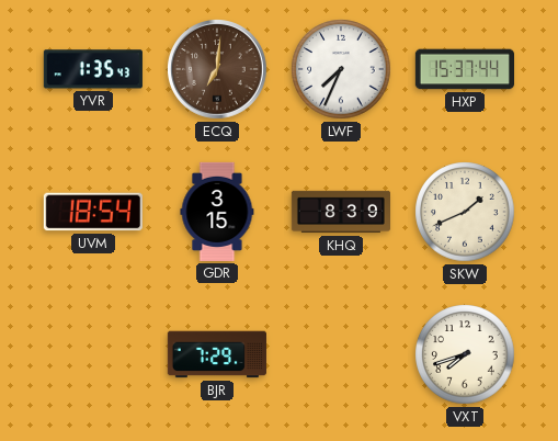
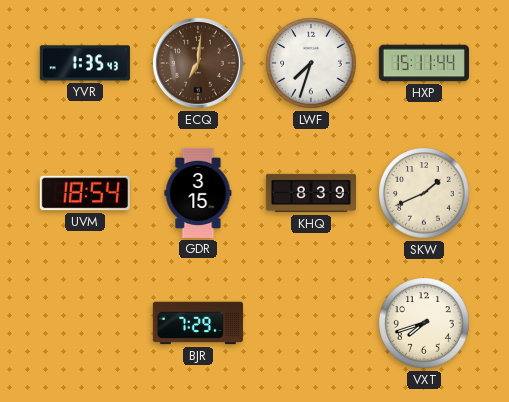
LWF: 7:34 -> 7:33 (311, 63)
HXP: 15:37 -> 15:11 (423, 63)
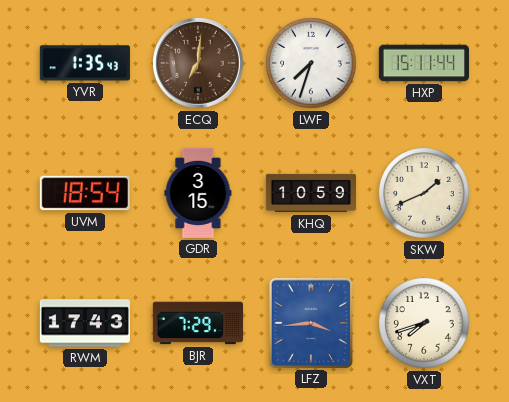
KHQ: 8:39 -> 10:59 (310, 193)
RWM: none -> 17:43 (85, 323)
LFZ: none -> 3:44 (311, 323)
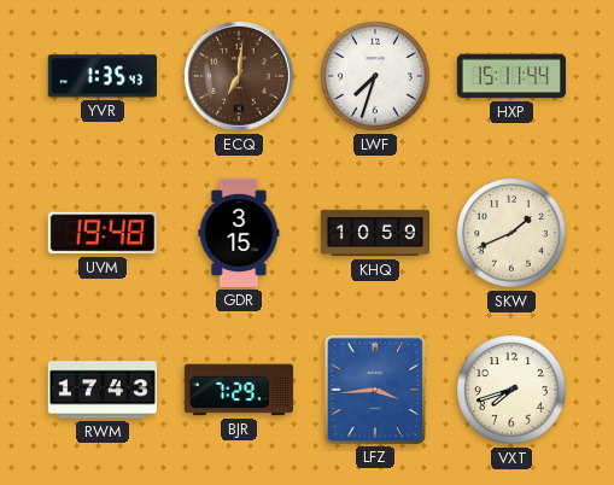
UVM: 18:54 -> 19:48 (103, 233)
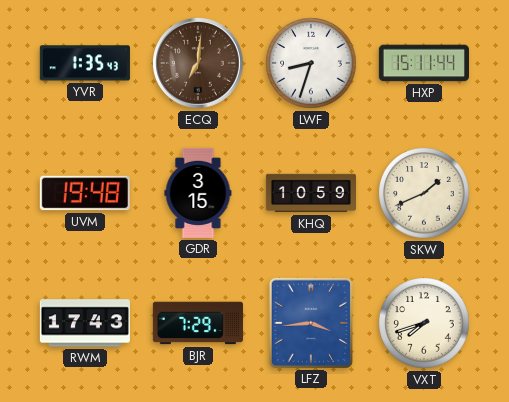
LWF: 7:33 -> 8:33 (311, 63)
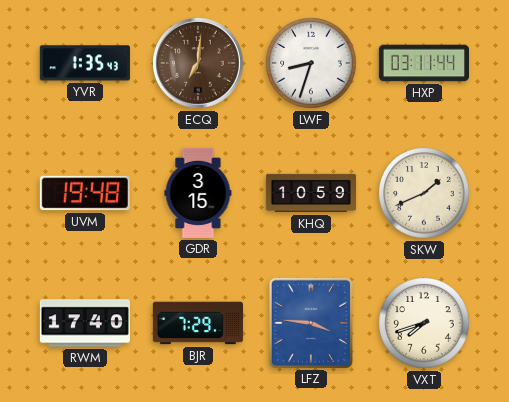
HXP: 15:11 -> 03:11 (423, 63)
RWM: 17:43 -> 17:40 (85, 323)
LFZ: 3:44 -> 3:46 (311, 323)
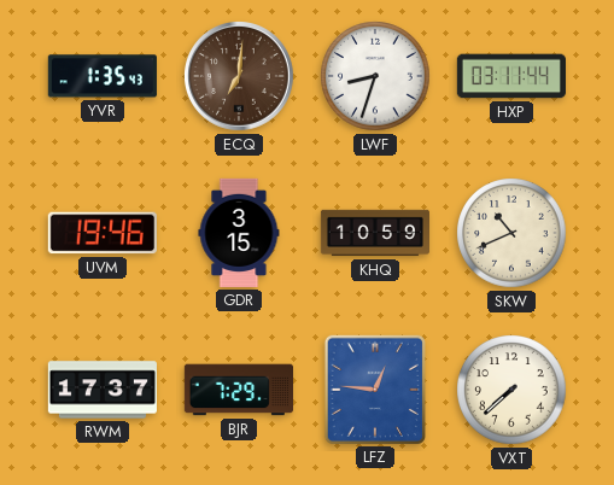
UVM: 19:48 -> 19:46 (103, 233)
SKW: 1:41 -> 10:41 (511, 233)
RWM: 17:40 -> 17:37 (103, 390)
LFZ: 3:46 -> 12:46 (375, 390)
VXT: 7:42 -> 7:38 (511, 390)
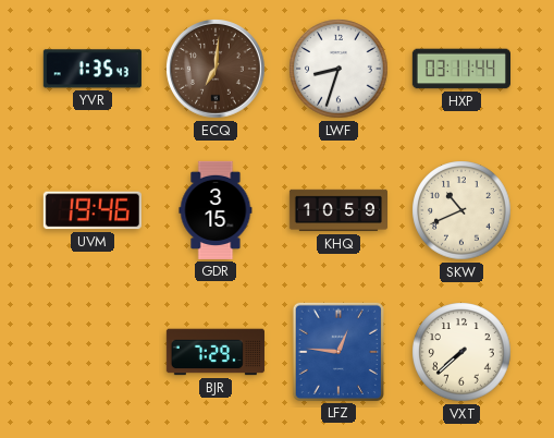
RWM: 17:37 -> none (103, 390)
